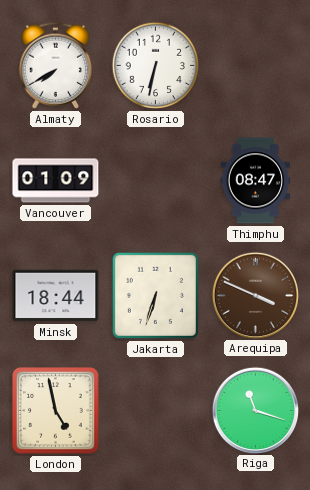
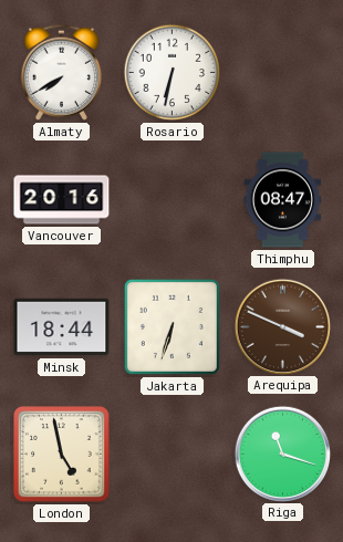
Vancouver: 01:09 -> 20:16 (62, 200)
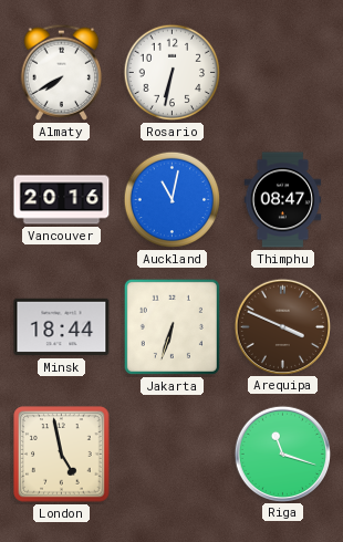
Auckland: none -> 11:02 (173, 200)
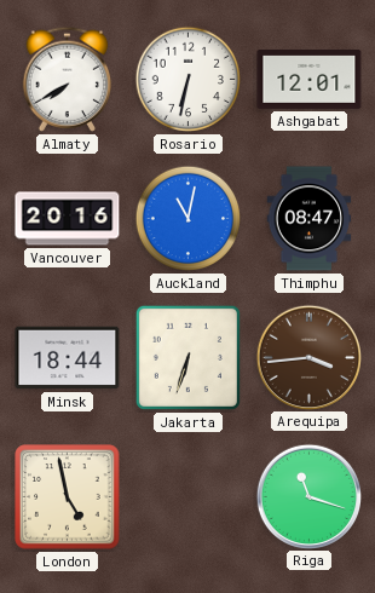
Ashgabat: none -> 12:01 (310, 80)
Arequipa: 3:49 -> 3:44 (308, 357)
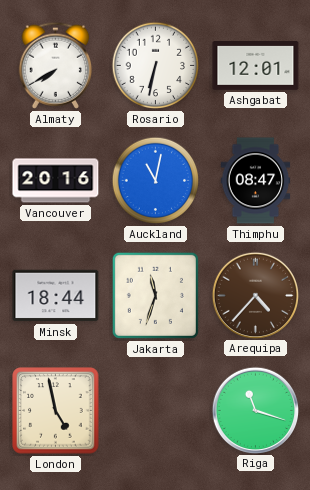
Jakarta: 6:33 -> 11:33 (155, 295)
Arequipa: 3:44 -> 4:37 (255, 295)
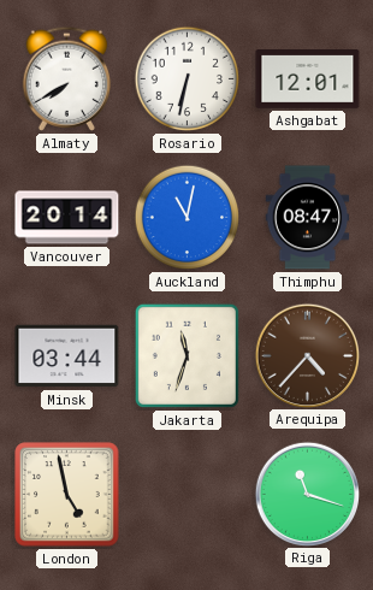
Vancouver: 20:16 -> 20:14 (67, 218)
Minsk: 18:44 -> 03:44 (67, 356)
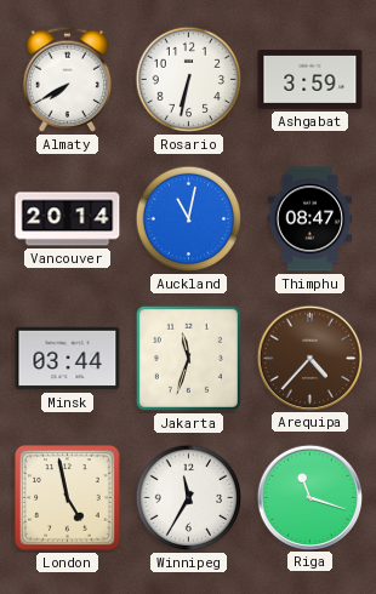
Ashgabat: 12:01 -> 3:59 (311, 80)
Winnipeg: none -> 11:35 (189, 498)
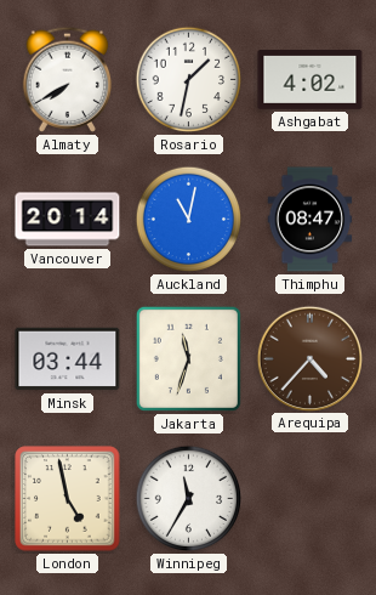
Rosario: 6:32 -> 1:32 (189, 80)
Ashgabat: 3:59 -> 4:02 (311, 80)
Riga: 11:18 -> none (309, 497)
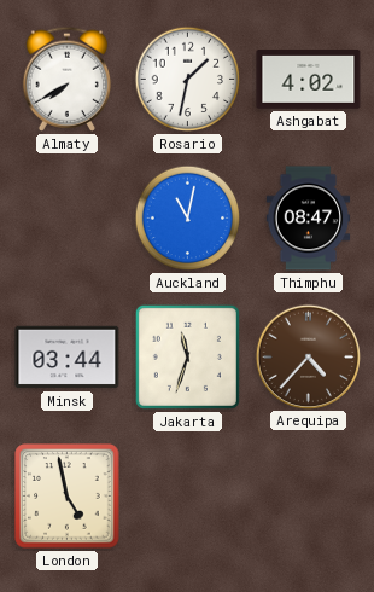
Vancouver: 20:14 -> none (68, 220)
Winnipeg: 11:35 -> none (189, 499)
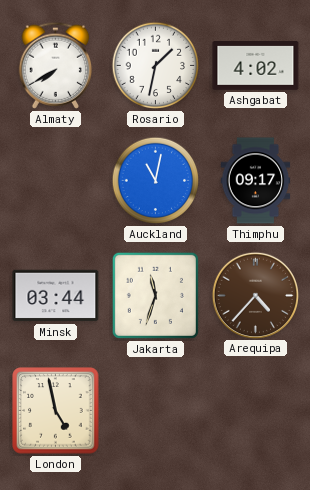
Thimphu: 08:47 -> 09:17 (256, 181)
